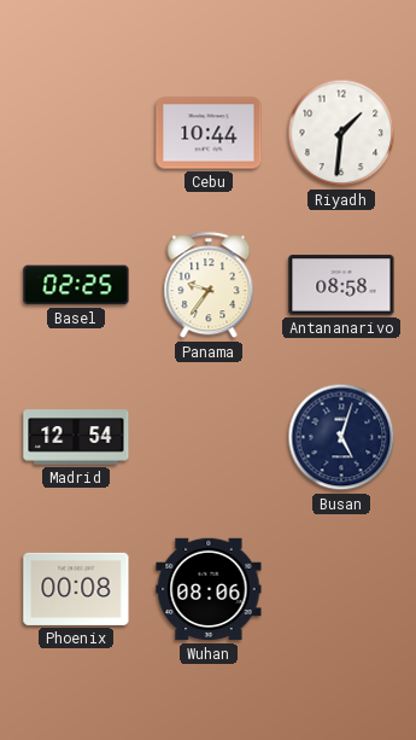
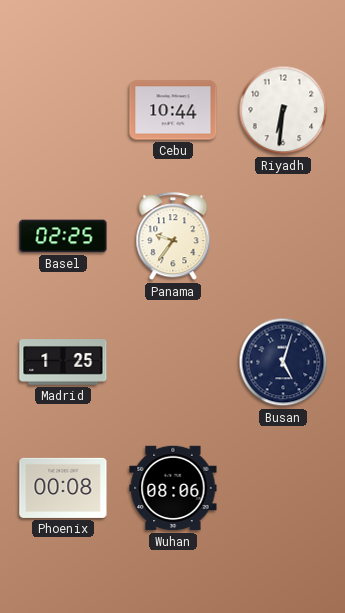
Riyadh: 1:31 -> 6:31 (283, 110)
Antananarivo: 08:58 -> none (341, 285)
Madrid: 12:54 -> 1:25 (63, 362)
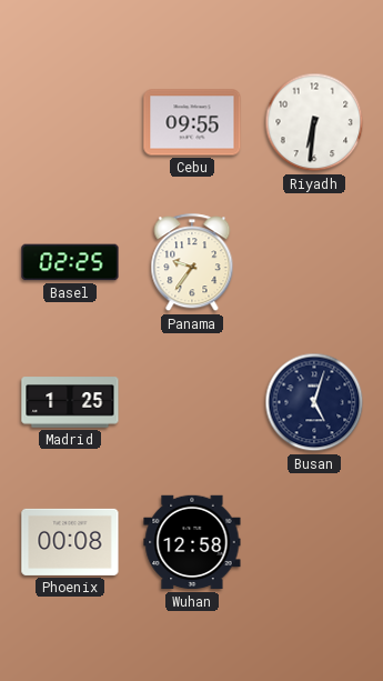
Cebu: 10:44 -> 09:55 (192, 122)
Wuhan: 08:06 -> 12:58 (192, 542)
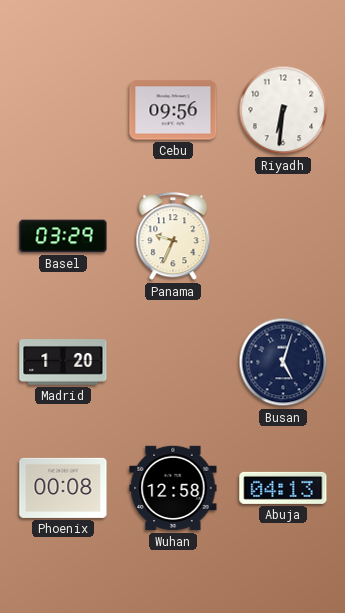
Cebu: 09:55 -> 09:56 (173, 110)
Basel: 02:25 -> 03:29 (63, 236)
Panama: 9:36 -> 9:34 (173, 237)
Madrid: 1:25 -> 1:20 (63, 362)
Abuja: none -> 04:13 (283, 488)
